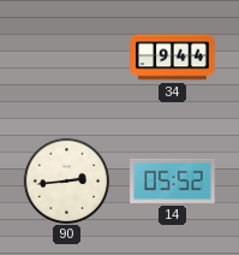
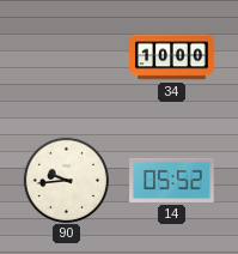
34: 9:44 -> 10:00 (172, 58)
90: 2:44 -> 9:44 (66, 180)
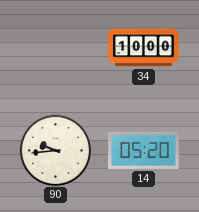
14: 05:52 -> 05:20 (144, 150)
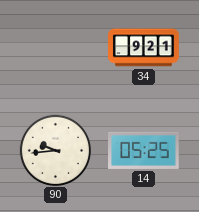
34: 10:00 -> 9:21 (144, 48)
14: 05:20 -> 05:25 (144, 150)
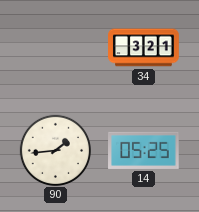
34: 9:21 -> 3:21 (144, 48)
90: 9:44 -> 1:44 (55, 150)
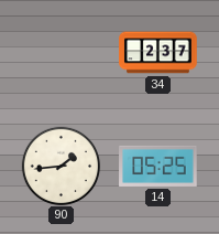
34: 3:21 -> 2:37 (158, 53)
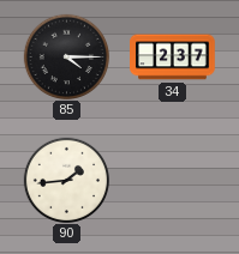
85: none -> 4:15 (66, 56)
14: 05:25 -> none (158, 166)
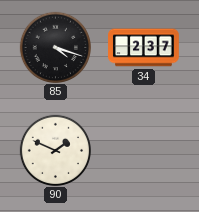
85: 4:15 -> 4:18 (55, 47)
90: 1:44 -> 1:49 (55, 150)
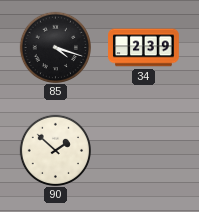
34: 2:37 -> 2:39 (144, 48)
90: 1:49 -> 1:52 (55, 150)
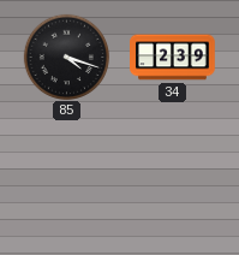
90: 1:52 -> none (55, 150)
